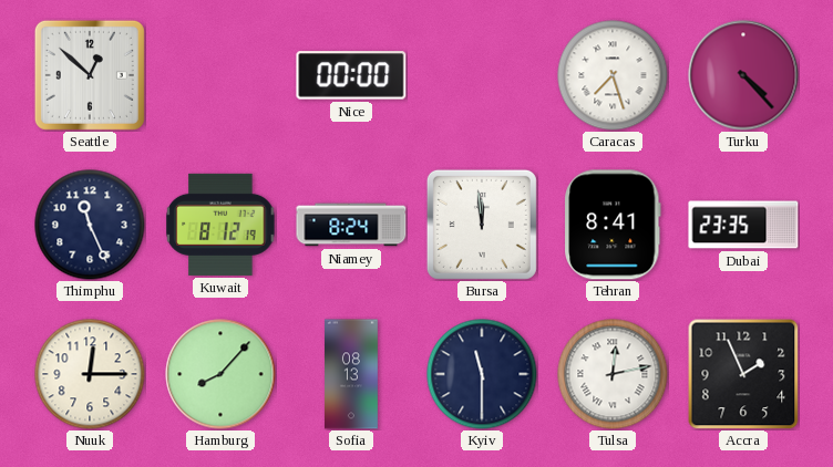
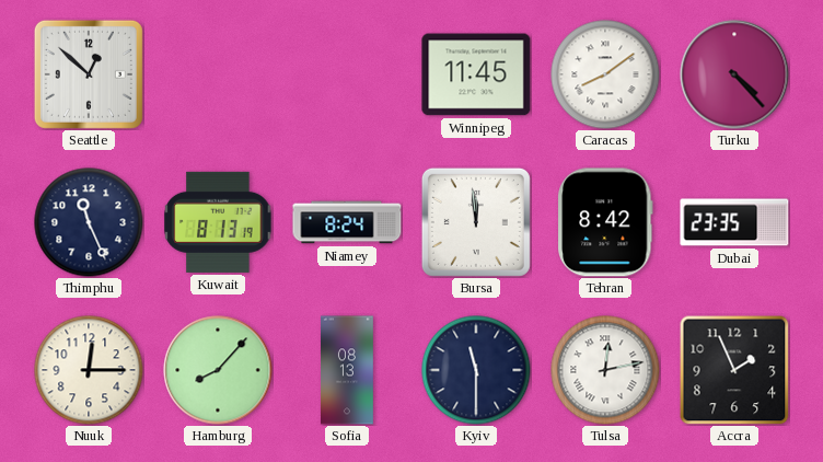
Nice: 00:00 -> none (351, 75)
Winnipeg: none -> 11:45 (476, 74)
Caracas: 7:27 -> 8:09 (605, 74)
Kuwait: 8:12 -> 8:13 (218, 222)
Tehran: 8:41 -> 8:42 (605, 222)
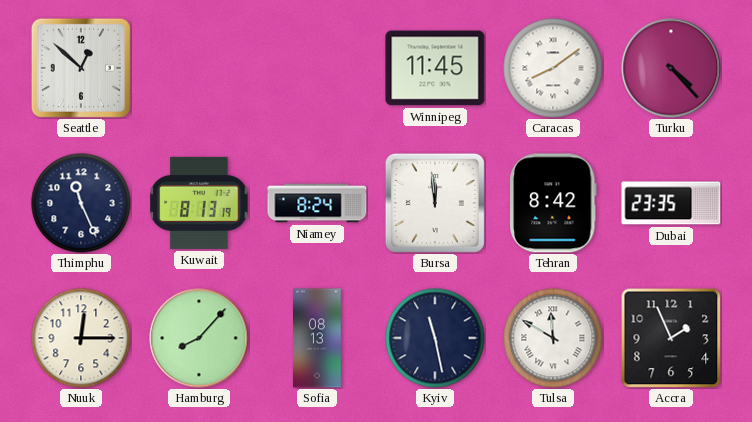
Kyiv: 11:30 -> 11:28 (435, 338)
Tulsa: 12:13 -> 11:50 (553, 338)
